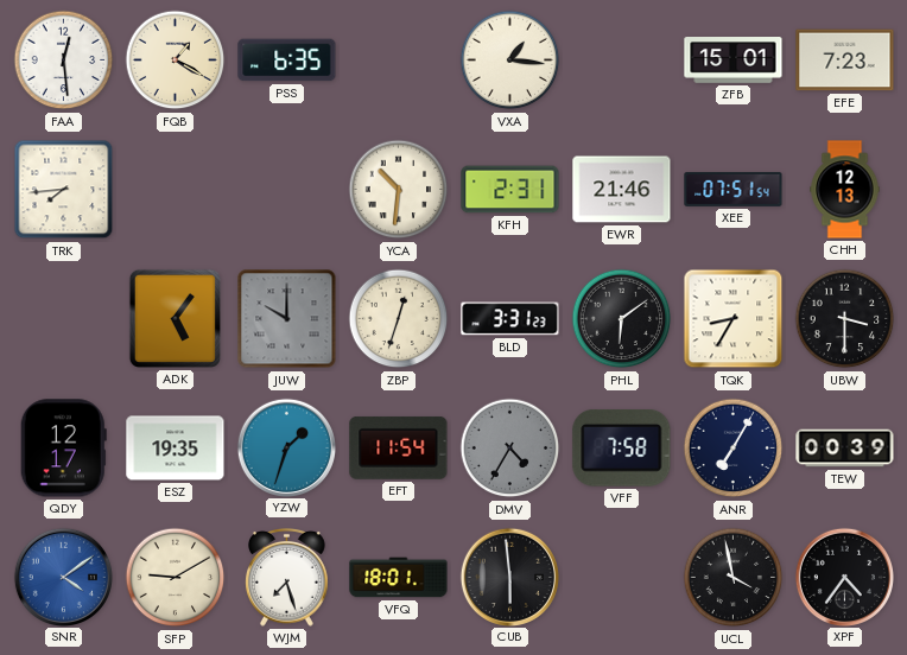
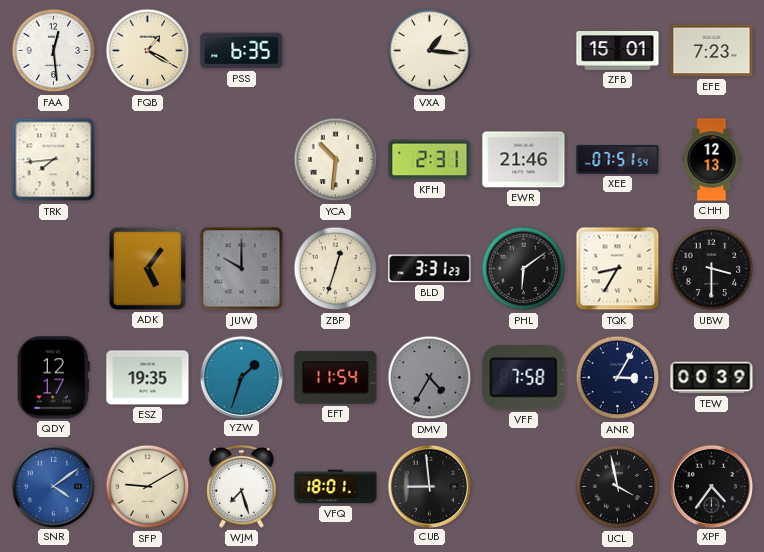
ANR: 7:05 -> 3:05 (618, 378)
CUB: 5:59 -> 8:59 (429, 486)
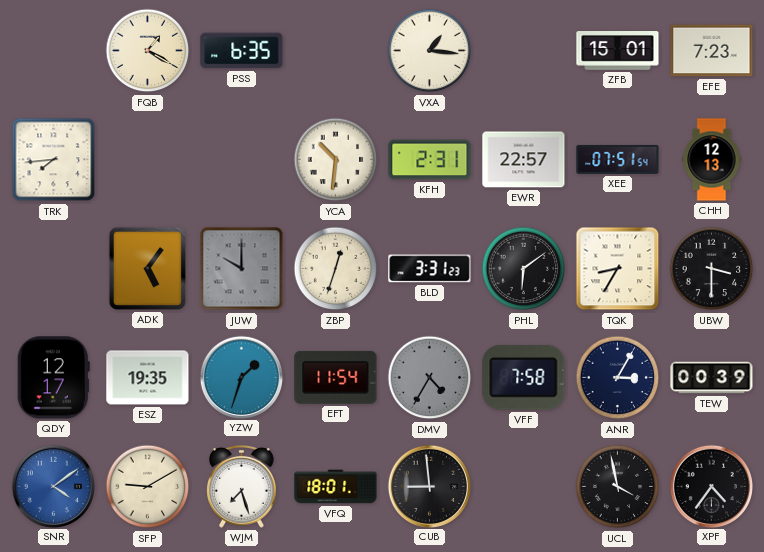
FAA: 12:29 -> none (54, 51)
EWR: 21:46 -> 22:57 (524, 160)
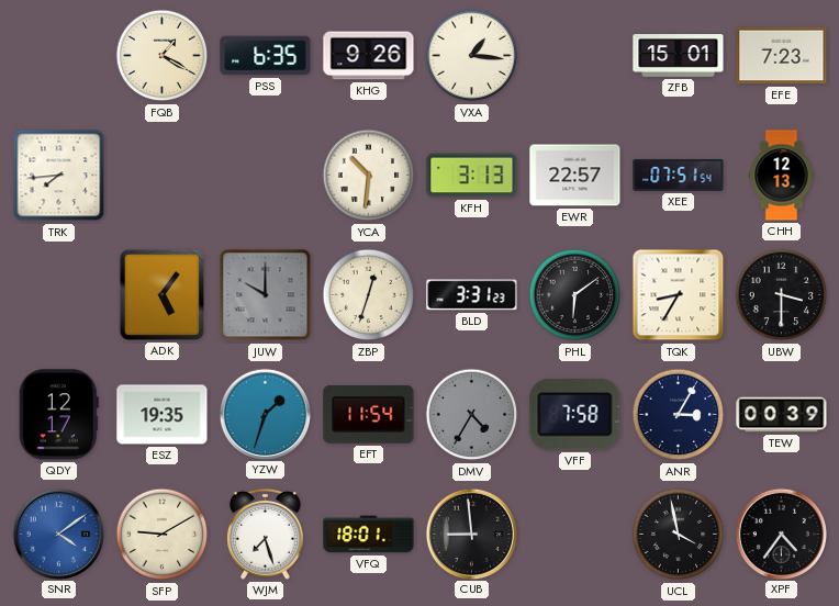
KHG: none -> 9:26 (369, 56)
KFH: 2:31 -> 3:13 (472, 176)
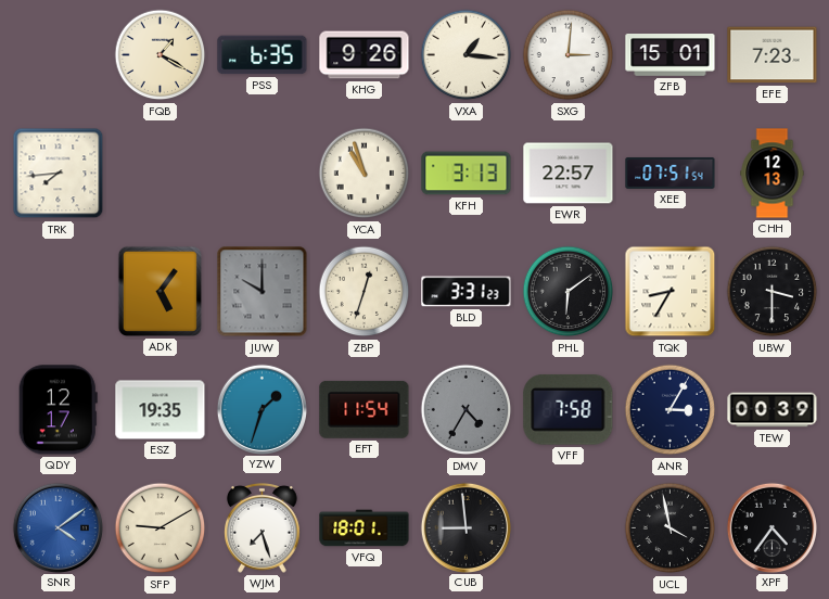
SXG: none -> 3:01 (569, 55)
YCA: 10:31 -> 10:57 (365, 174)
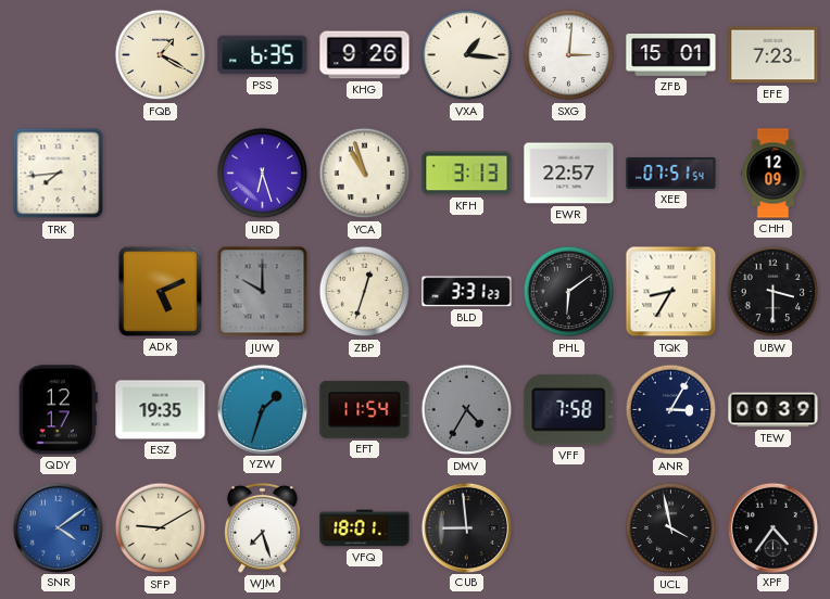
URD: none -> 6:27 (263, 174)
CHH: 12:13 -> 12:09 (774, 174)
ADK: 5:06 -> 5:11 (160, 291)
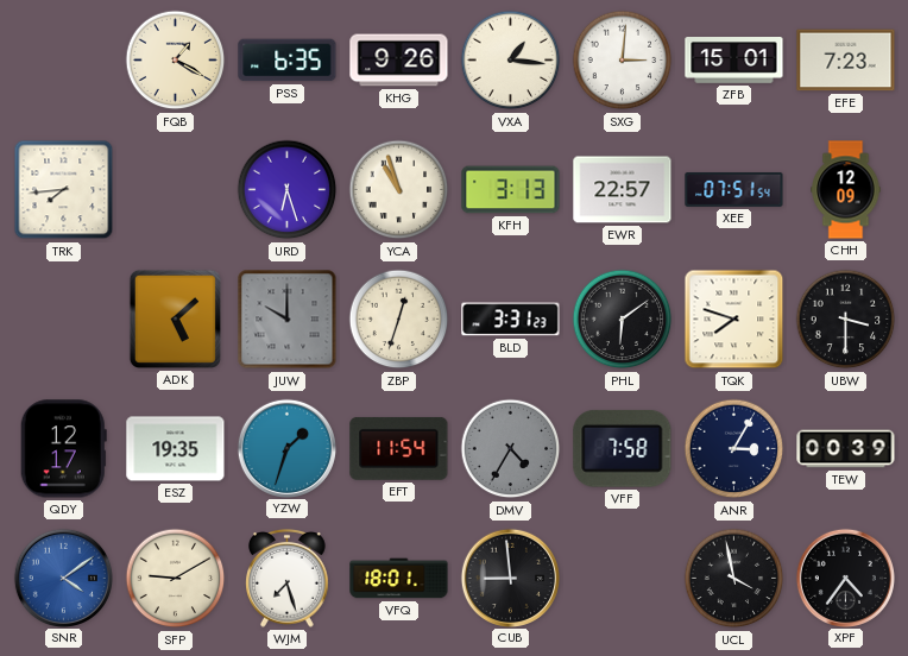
ADK: 5:11 -> 5:08 (175, 318)
TQK: 8:35 -> 7:48 (734, 320)
